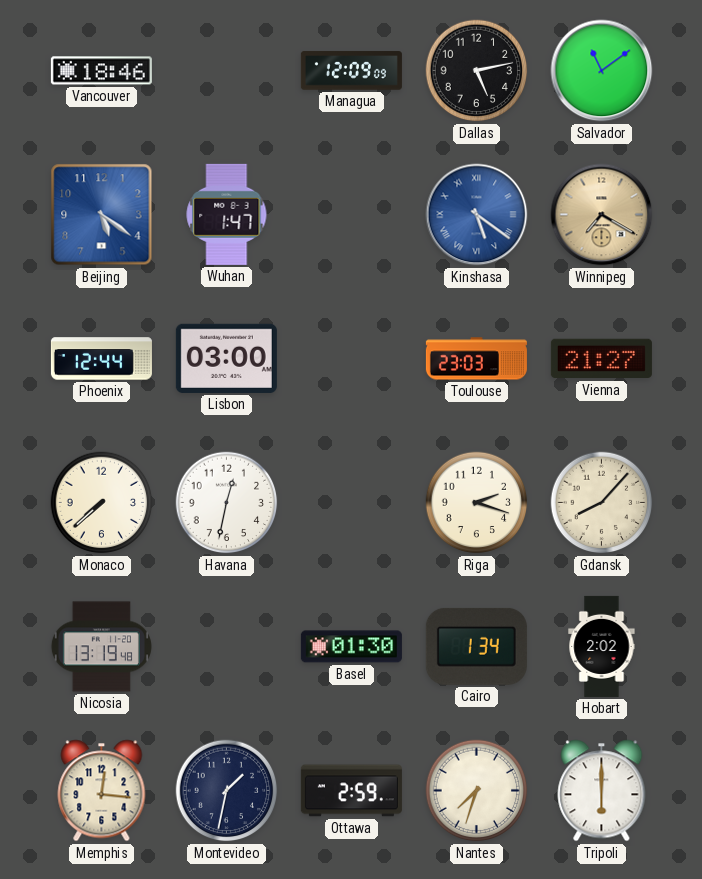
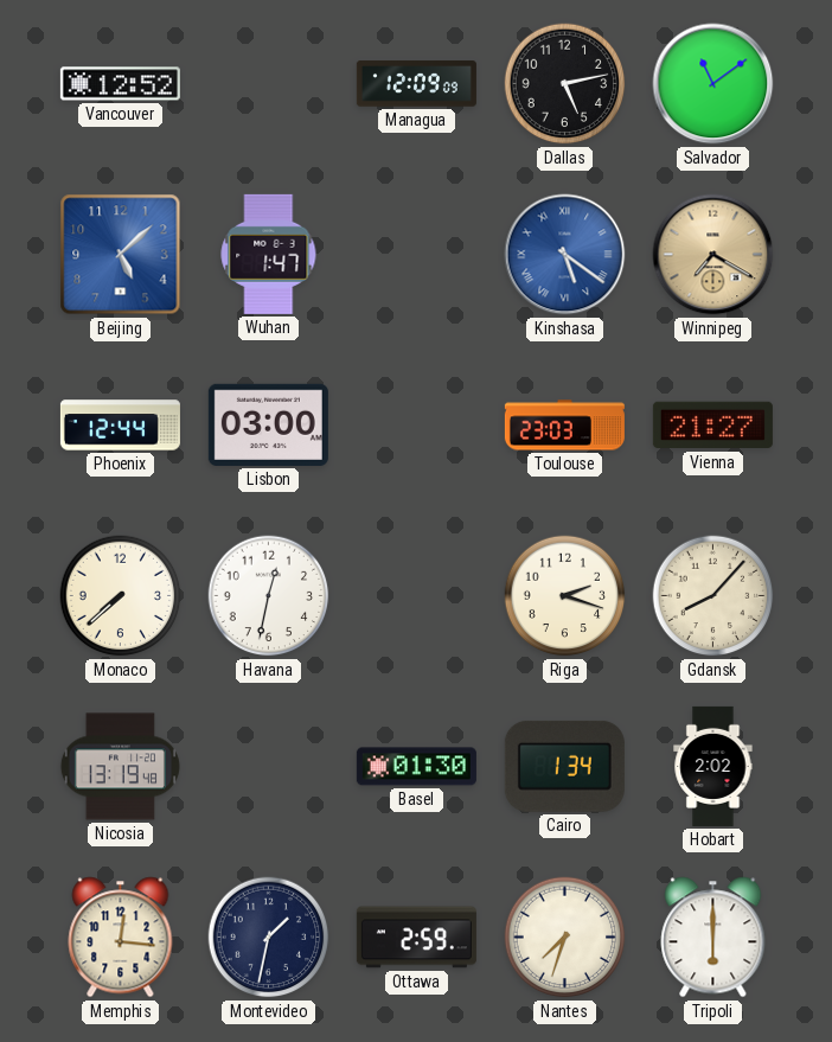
Vancouver: 18:46 -> 12:52 (120, 84)
Beijing: 5:21 -> 5:08 (121, 255)
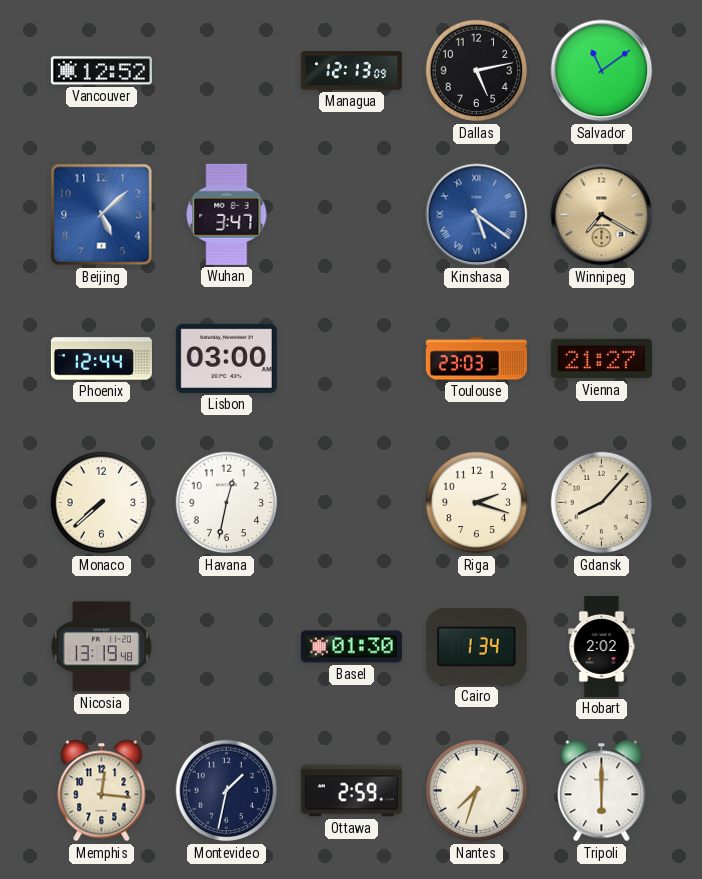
Managua: 12:09 -> 12:13 (351, 71)
Wuhan: 1:47 -> 3:47 (227, 214)
